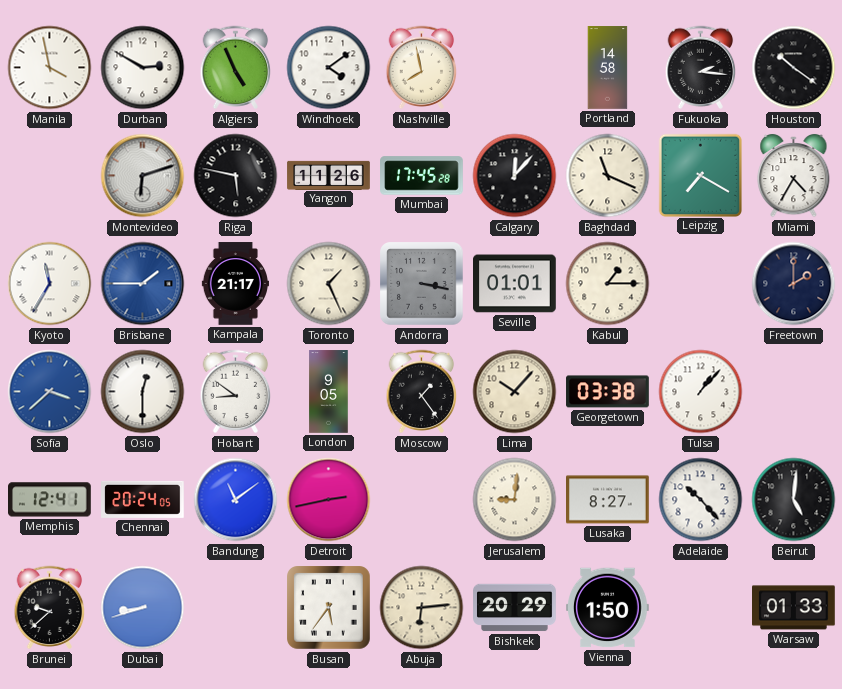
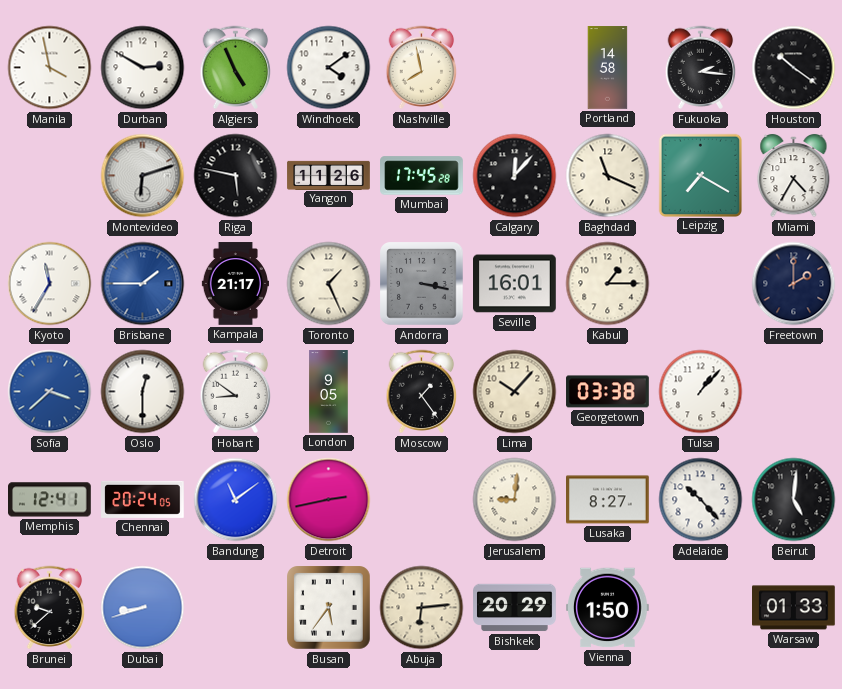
Seville: 01:01 -> 16:01 (515, 284)
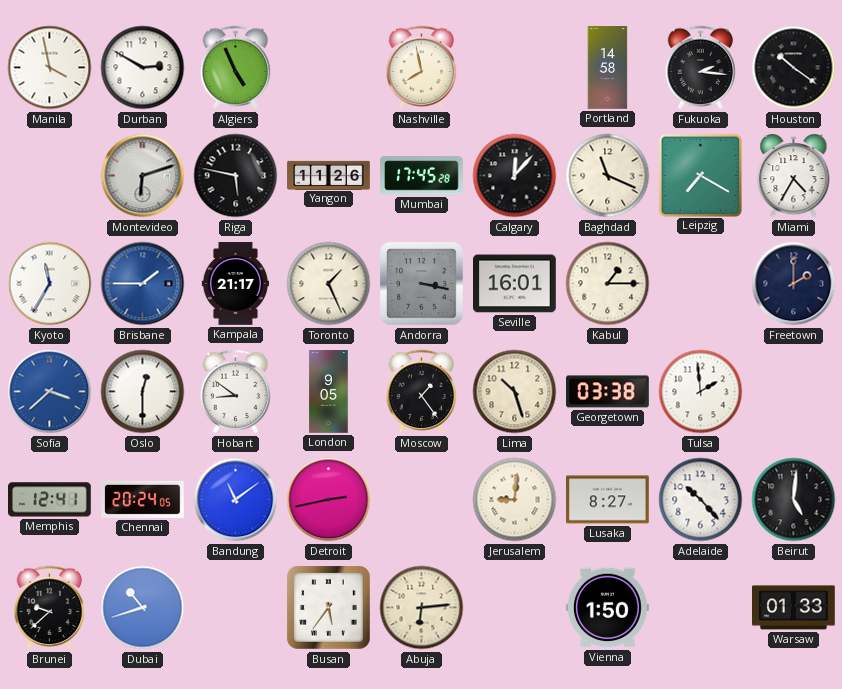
Windhoek: 4:09 -> none (329, 68)
Lima: 10:07 -> 10:27 (515, 392)
Tulsa: 1:07 -> 1:59 (701, 392)
Dubai: 8:42 -> 10:42 (143, 608)
Bishkek: 20:29 -> none (515, 608)
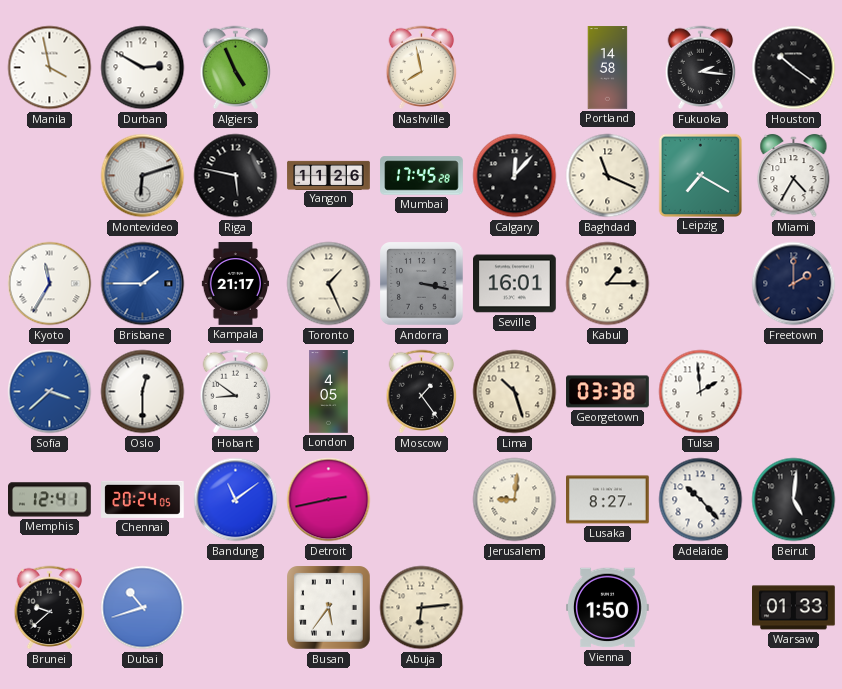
London: 9:05 -> 4:05 (329, 392)
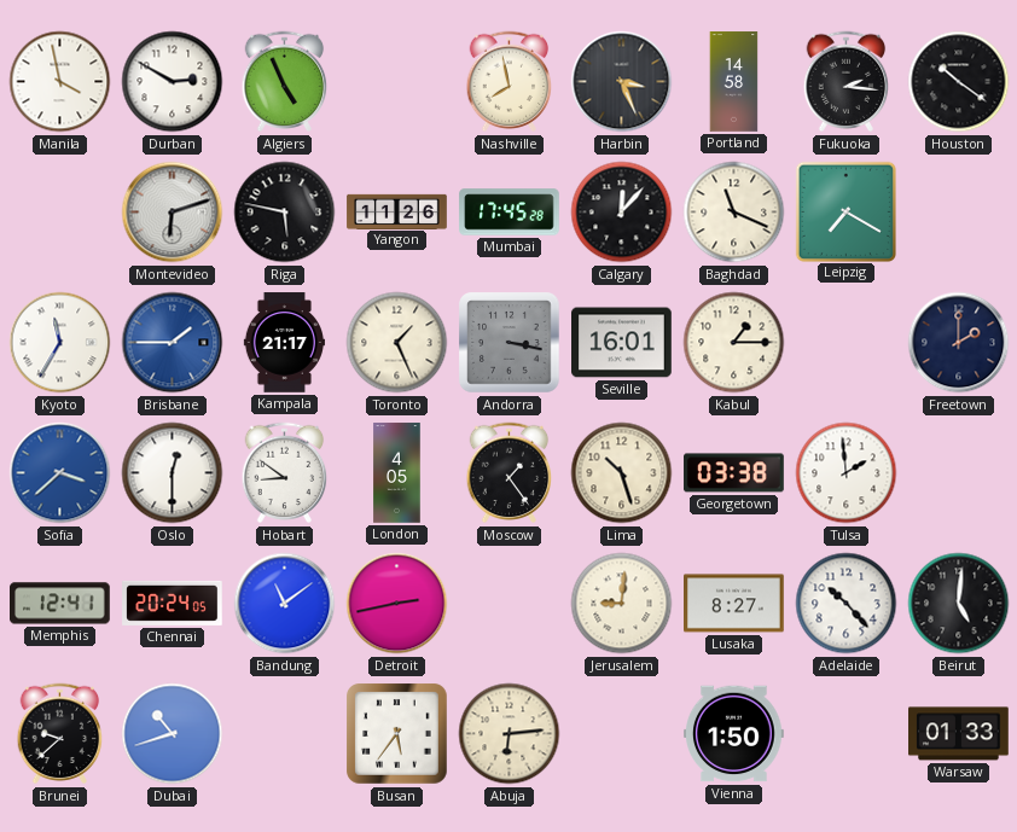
Harbin: none -> 3:26 (622, 82)
Miami: 4:35 -> none (794, 176)
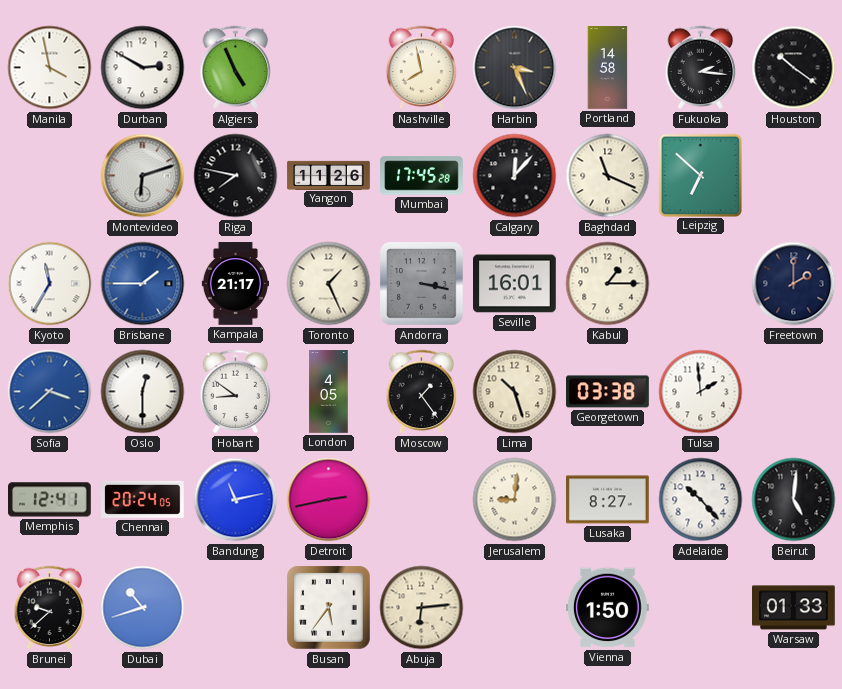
Riga: 5:47 -> 7:47 (236, 176)
Leipzig: 7:20 -> 6:52 (700, 175)
Bandung: 11:09 -> 11:13 (236, 500)
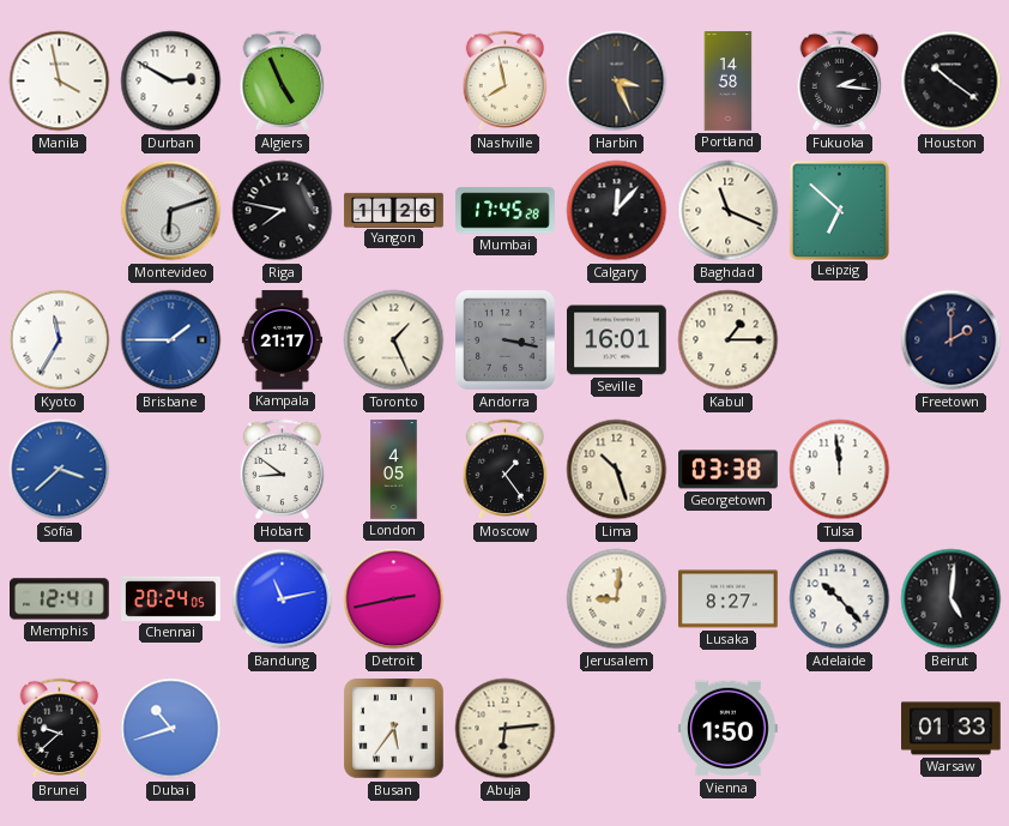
Oslo: 12:30 -> none (143, 392)
Tulsa: 1:59 -> 11:59 (840, 470)
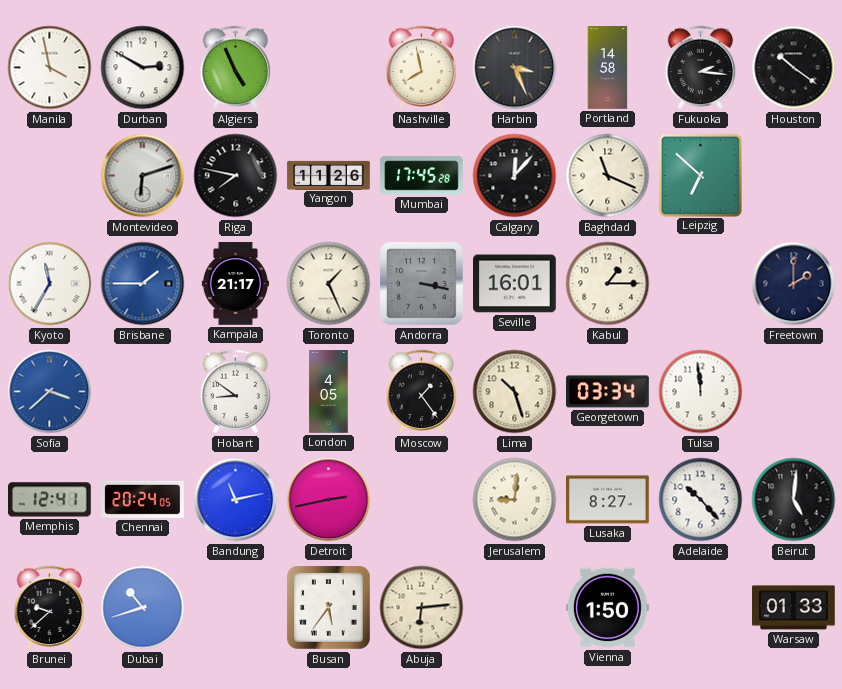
Georgetown: 03:38 -> 03:34 (608, 392)
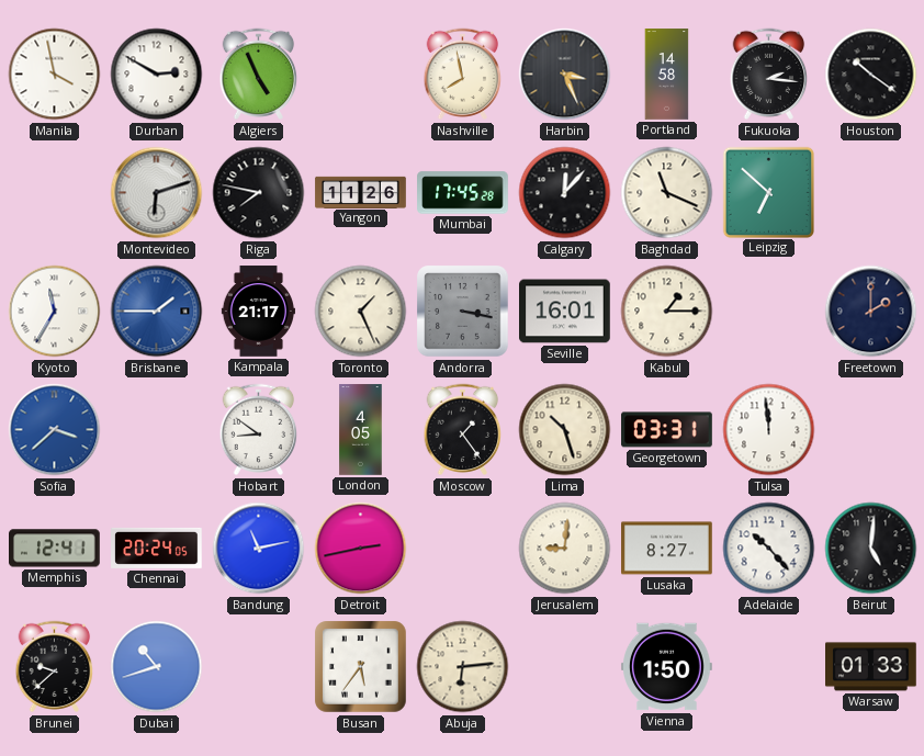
Georgetown: 03:34 -> 03:31 (667, 430)
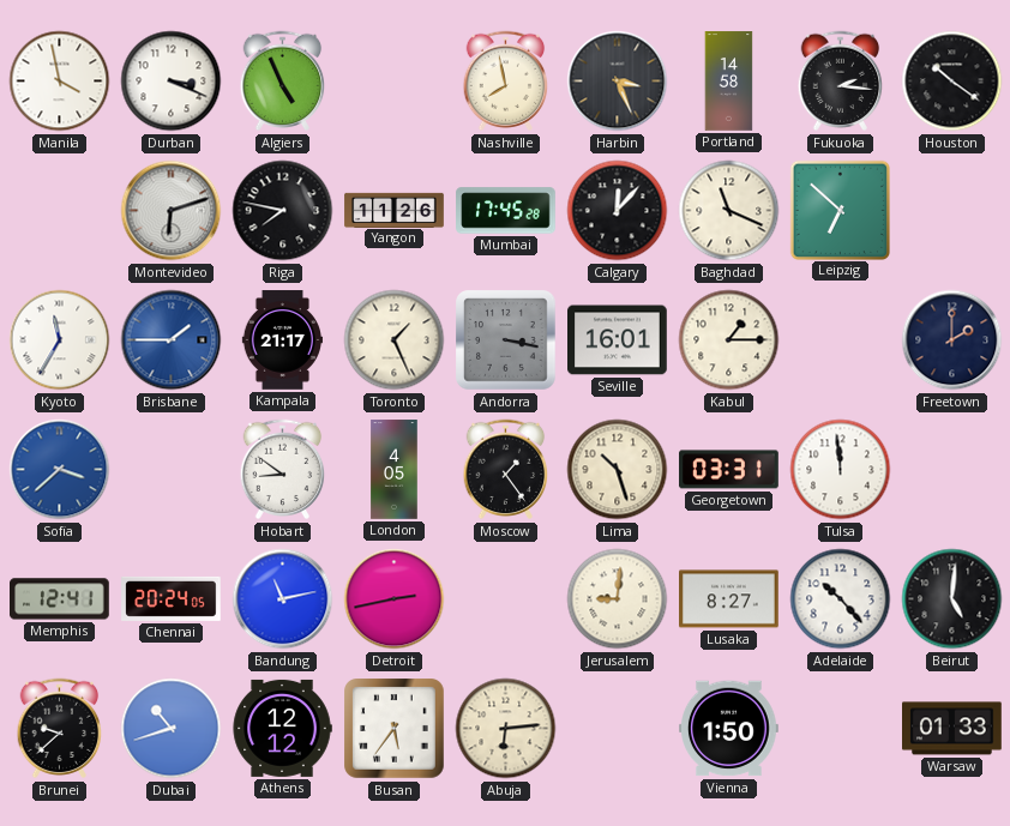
Durban: 2:50 -> 3:19 (172, 82)
Athens: none -> 12:12 (282, 728)
